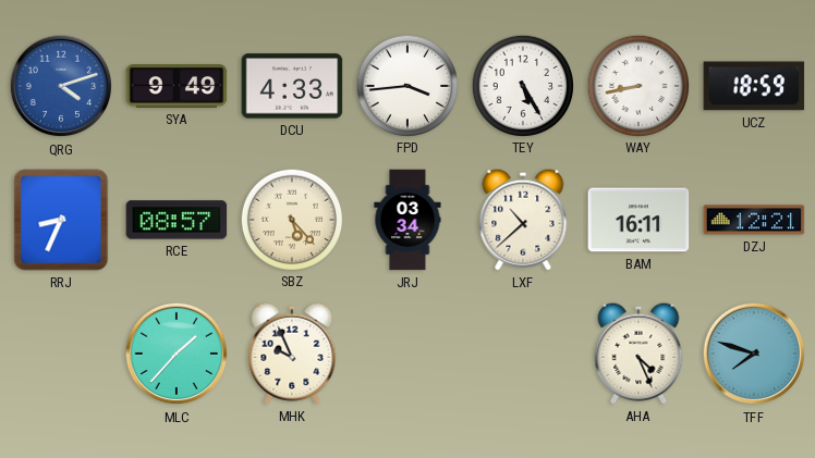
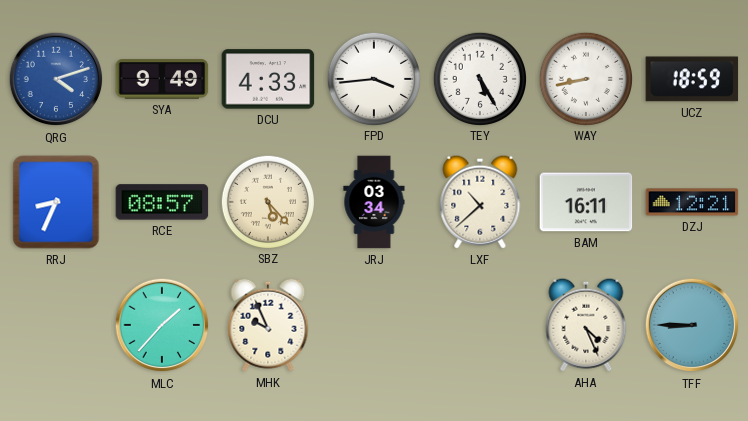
TFF: 7:48 -> 8:45 (692, 325)
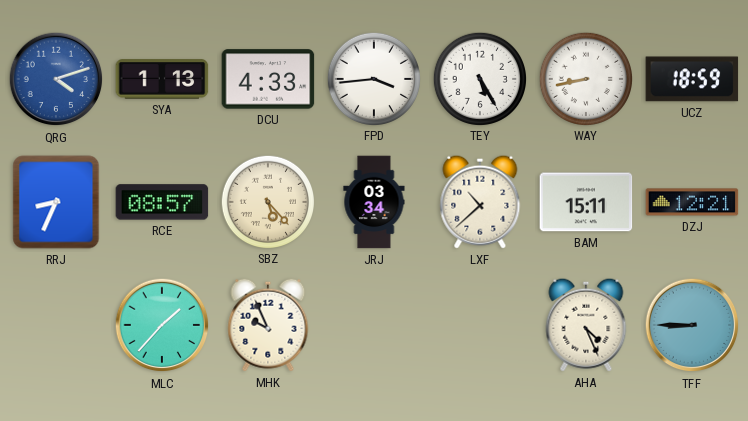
SYA: 9:49 -> 1:13 (162, 79)
BAM: 16:11 -> 15:11 (586, 202)
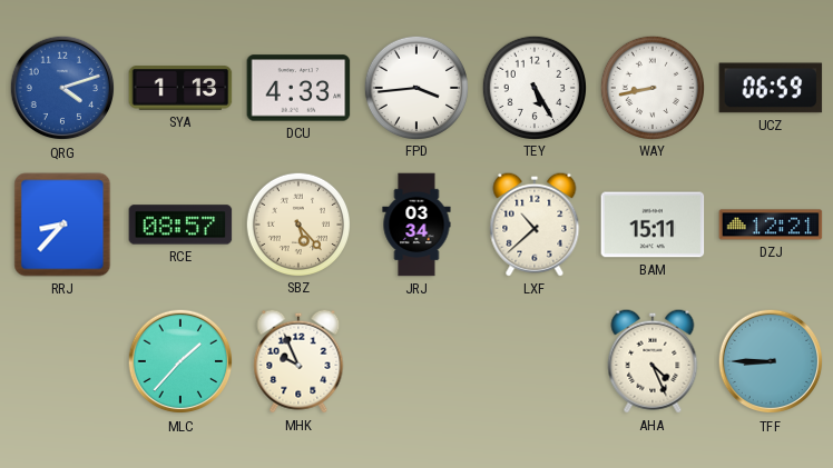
UCZ: 18:59 -> 06:59 (771, 88)
RRJ: 8:34 -> 8:37 (62, 225)
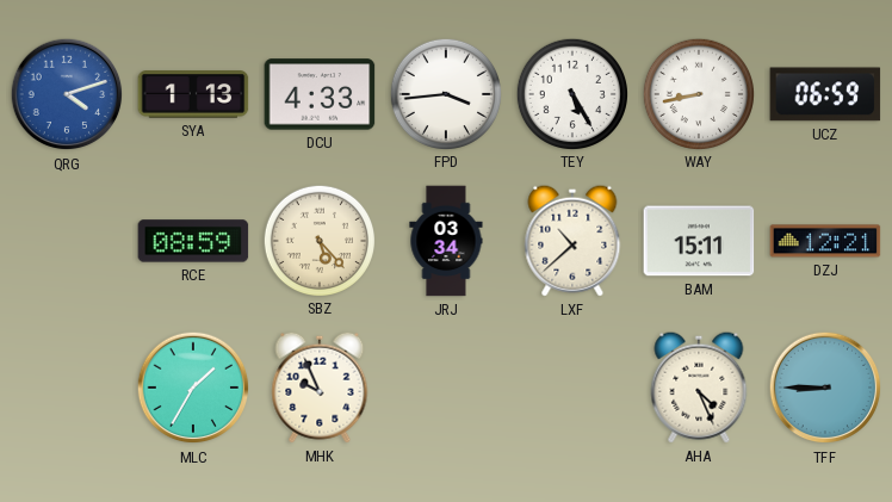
RRJ: 8:37 -> none (62, 225)
RCE: 08:57 -> 08:59 (193, 241)
MLC: 1:37 -> 1:35 (193, 388)
